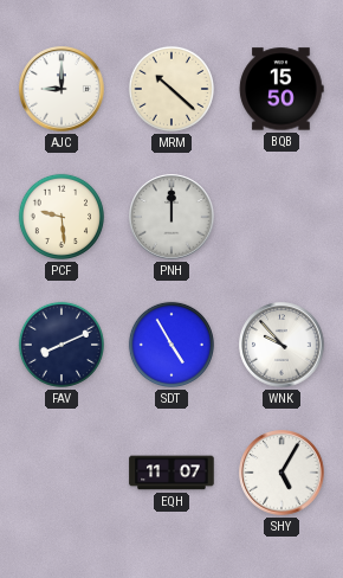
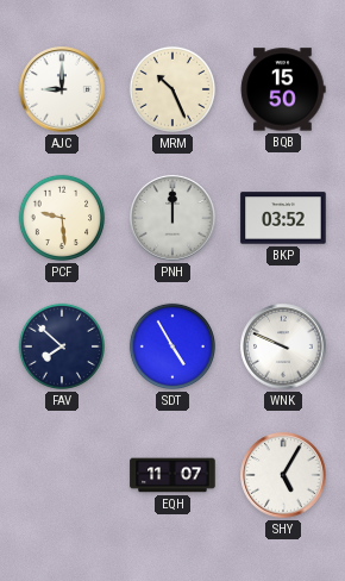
MRM: 10:22 -> 10:26 (172, 89)
BKP: none -> 03:52 (283, 218)
FAV: 8:11 -> 7:52 (62, 346)
WNK: 9:53 -> 9:49 (283, 346)
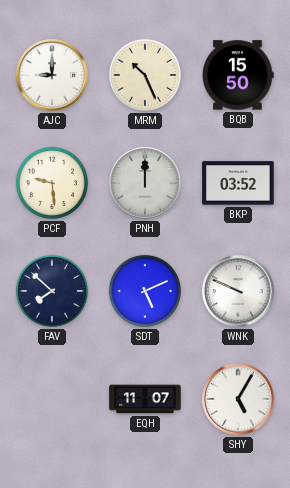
SDT: 4:55 -> 5:11 (145, 291)
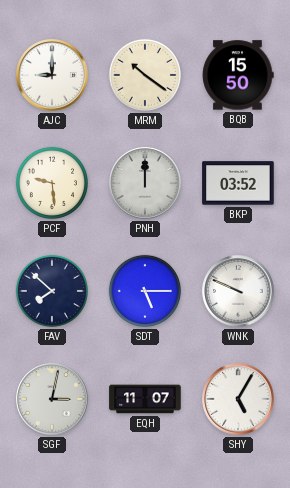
MRM: 10:26 -> 10:21 (145, 75)
SDT: 5:11 -> 5:15 (145, 291)
SGF: none -> 3:02 (52, 399)
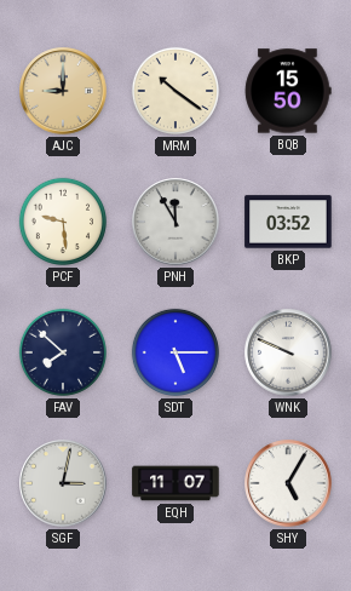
AJC dial: white -> champagne (63, 91)
PNH: 12:00 -> 11:55 (175, 222)
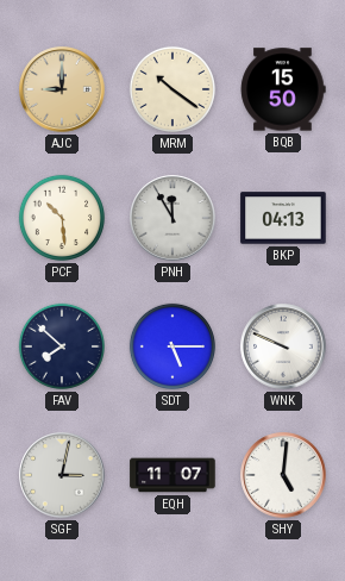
PCF: 9:29 -> 10:29 (62, 218)
BKP: 03:52 -> 04:13 (283, 218)
SHY: 5:05 -> 5:01 (283, 475)
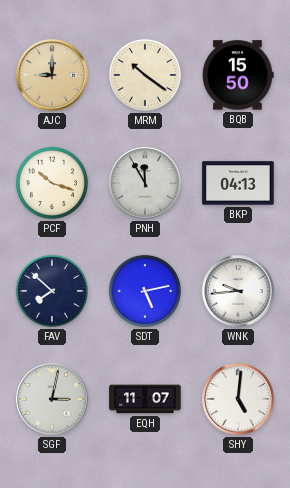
PCF: 10:29 -> 10:18 (52, 183)
SDT: 5:15 -> 5:13 (145, 291)
WNK: 9:49 -> 9:44 (238, 291)
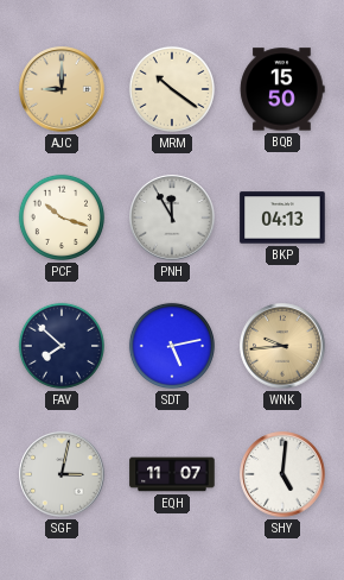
WNK dial: white -> champagne (282, 346)
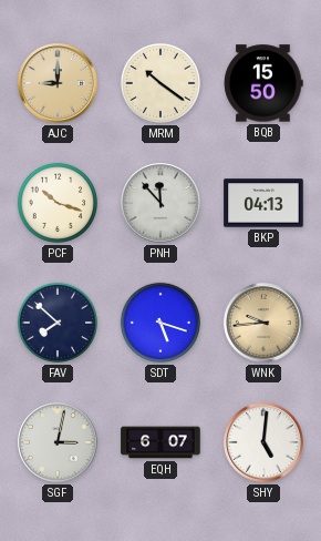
PNH: 11:55 -> 11:53 (161, 203)
SDT: 5:13 -> 5:18 (161, 323)
EQH: 11:07 -> 6:07 (161, 442)
